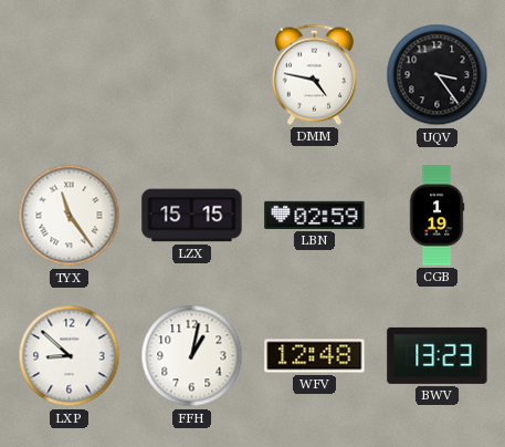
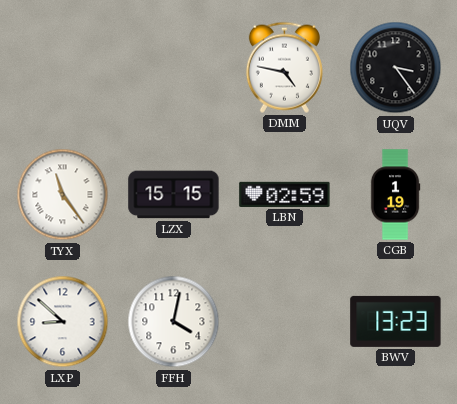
FFH: 1:02 -> 4:02 (174, 322)
WFV: 12:48 -> none (315, 356)
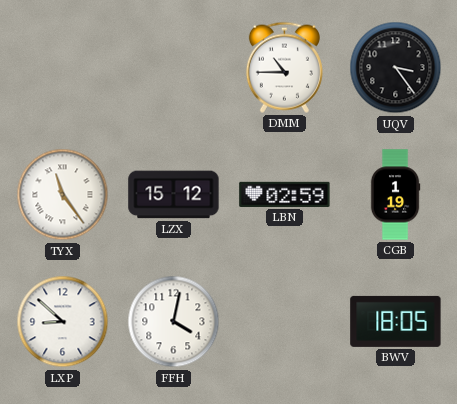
DMM: 4:47 -> 10:45 (284, 67)
LZX: 15:15 -> 15:12 (174, 195)
BWV: 13:23 -> 18:05 (396, 321)
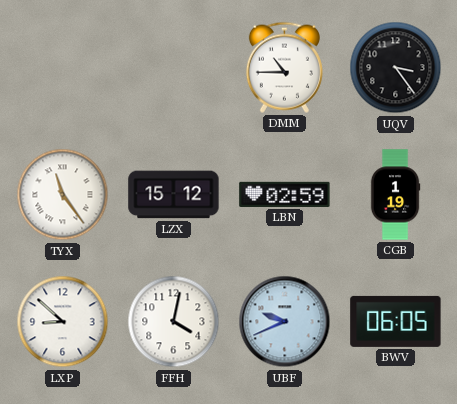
UBF: none -> 9:41 (285, 322)
BWV: 18:05 -> 06:05 (396, 321)
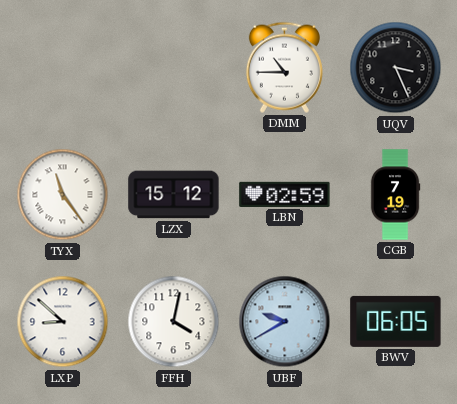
UQV: 3:24 -> 3:26 (396, 68)
CGB: 1:19 -> 7:19 (395, 195)
UBF: 9:41 -> 9:40 (285, 322)
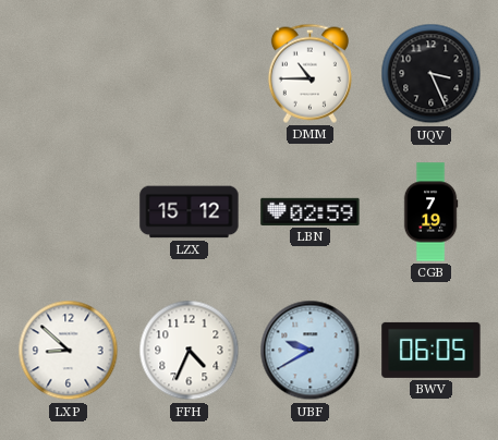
TYX: 11:24 -> none (63, 195)
FFH: 4:02 -> 4:34 (190, 351)
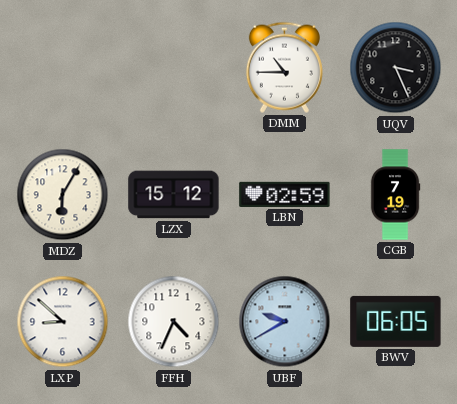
MDZ: none -> 6:05 (63, 195)
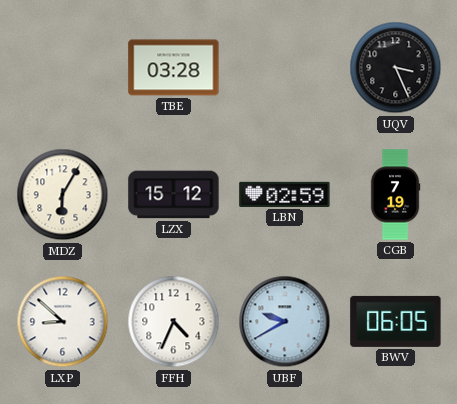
TBE: none -> 03:28 (174, 68)
DMM: 10:45 -> none (284, 67)
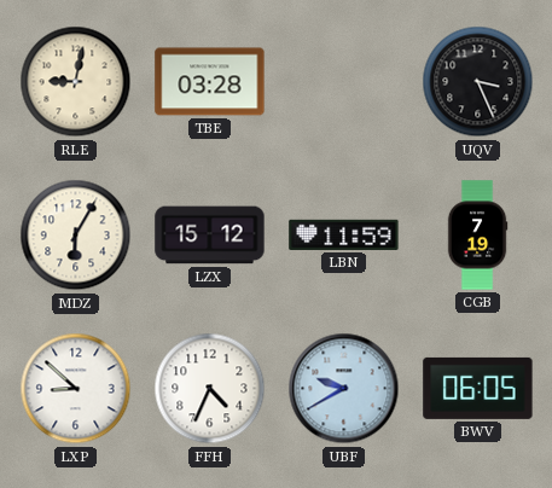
RLE: none -> 9:02 (76, 82)
LBN: 02:59 -> 11:59 (344, 234)
